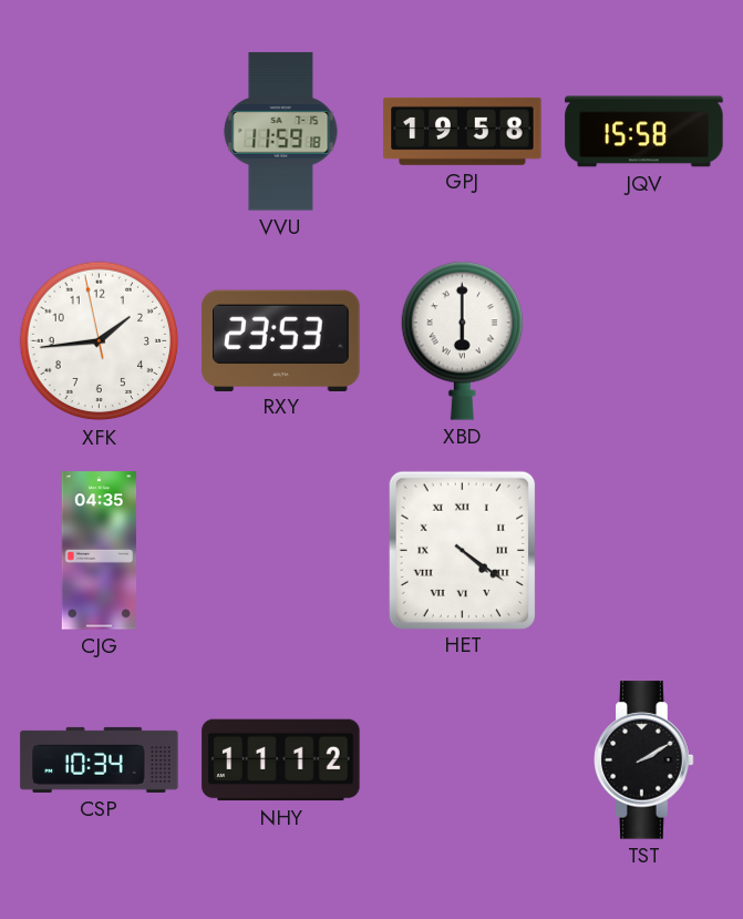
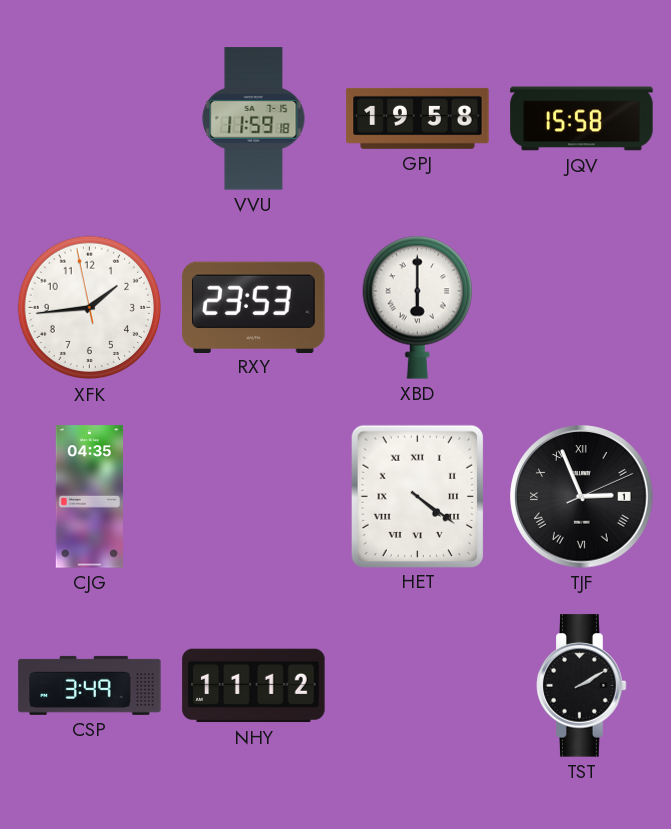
TJF: none -> 2:56 (582, 497)
CSP: 10:34 -> 3:49 (90, 685)
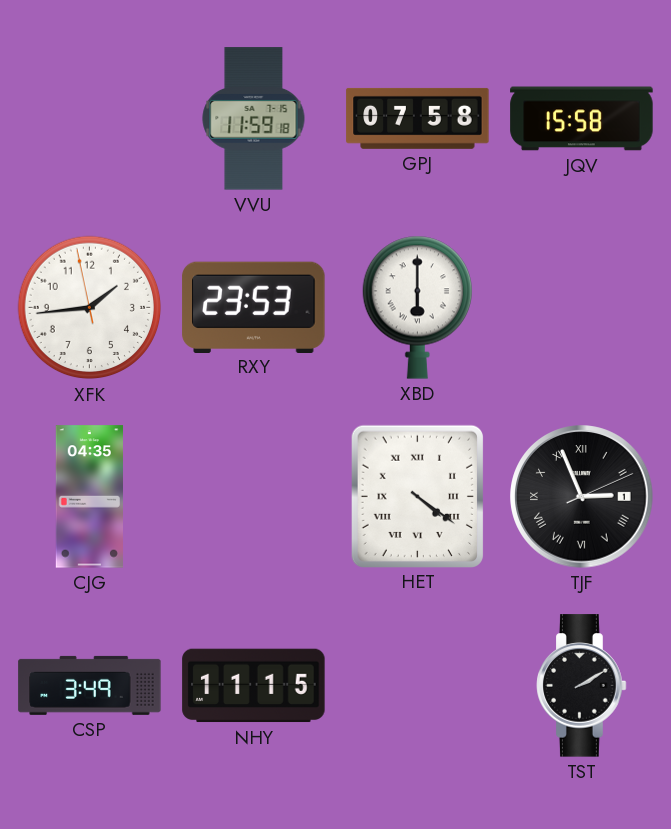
GPJ: 19:58 -> 07:58 (418, 118)
NHY: 11:12 -> 11:15 (254, 686)
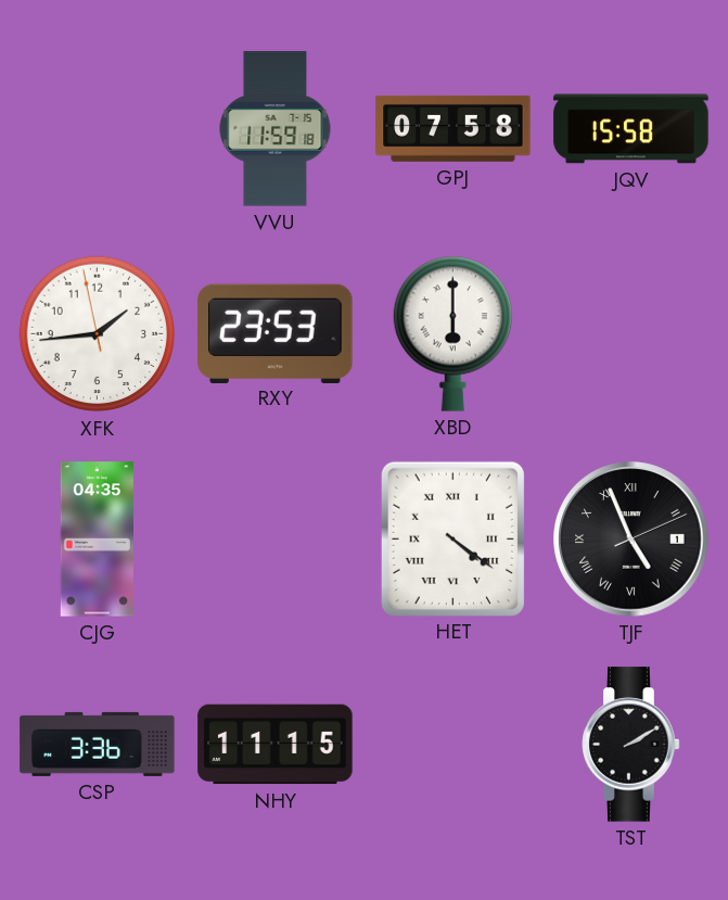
TJF: 2:56 -> 4:56 (631, 540)
CSP: 3:49 -> 3:36 (98, 744)
